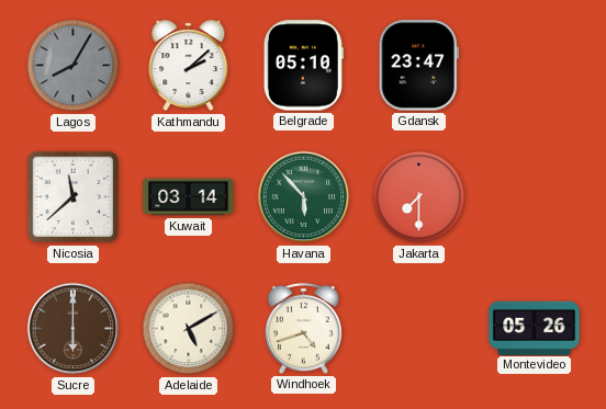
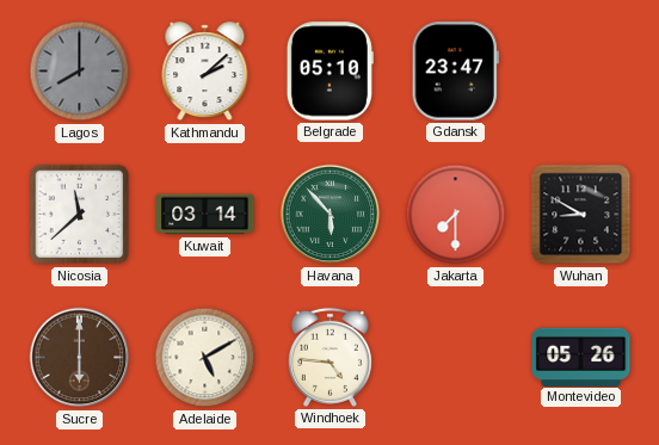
Lagos: 8:05 -> 8:00 (80, 72)
Wuhan: none -> 8:50 (581, 215)
Windhoek: 4:42 -> 4:46 (329, 357)
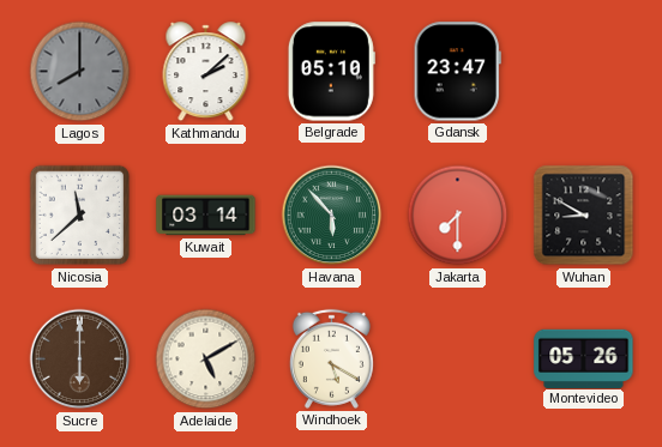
Windhoek: 4:46 -> 5:20 (331, 358)
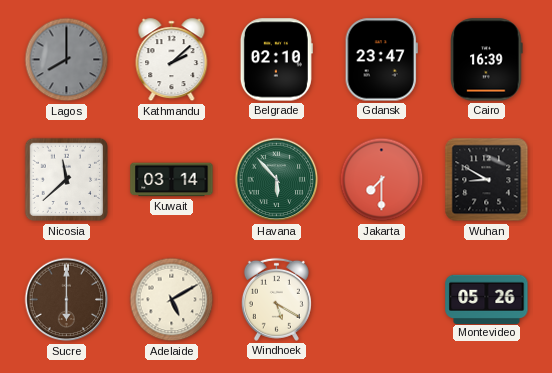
Belgrade: 05:10 -> 02:10 (276, 60)
Cairo: none -> 16:39 (487, 60)
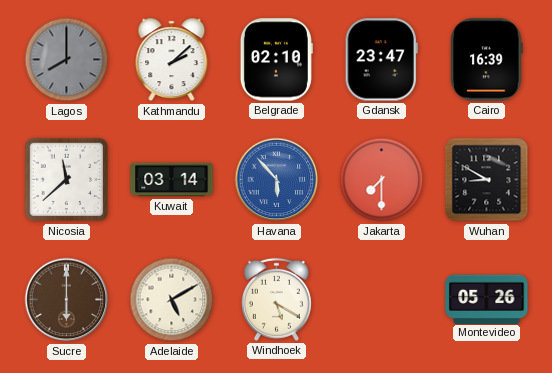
Havana dial: green -> blue (277, 180)
